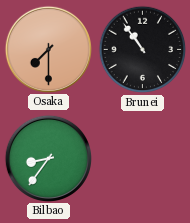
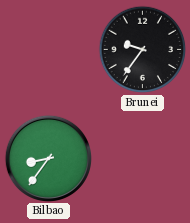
Osaka: 7:30 -> none (48, 49)
Brunei: 10:54 -> 9:36 (143, 50)
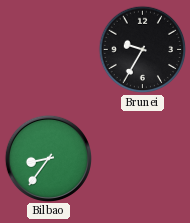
Brunei: 9:36 -> 9:35 (143, 50)
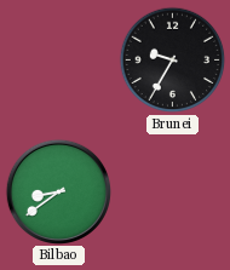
Bilbao: 8:36 -> 8:39 (58, 191)
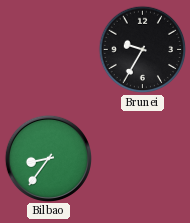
Bilbao: 8:39 -> 8:36 (48, 158)
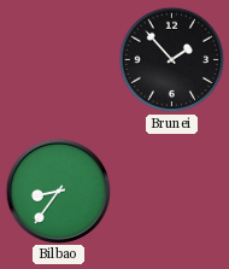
Brunei: 9:35 -> 1:53 (172, 60)
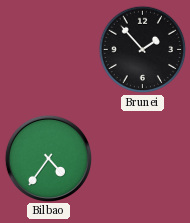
Bilbao: 8:36 -> 4:36 (48, 158)
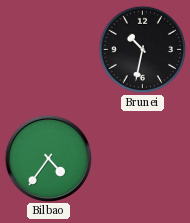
Brunei: 1:53 -> 10:32 (143, 50)
